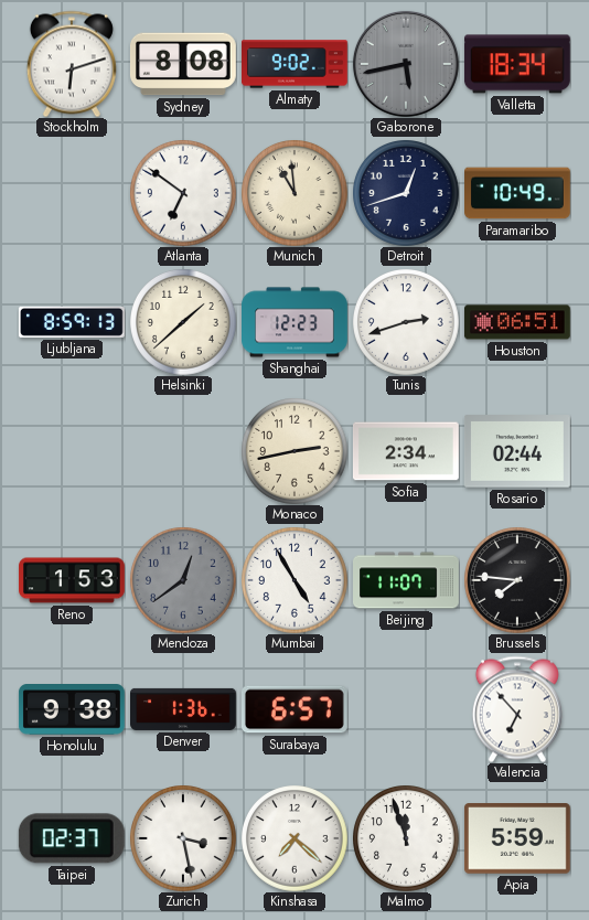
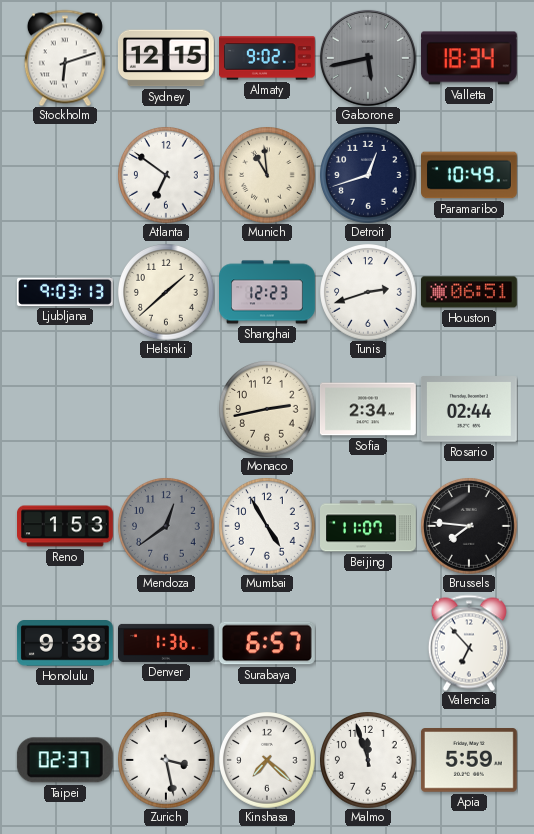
Sydney: 8:08 -> 12:15 (166, 58)
Ljubljana: 8:59 -> 9:03 (65, 292)
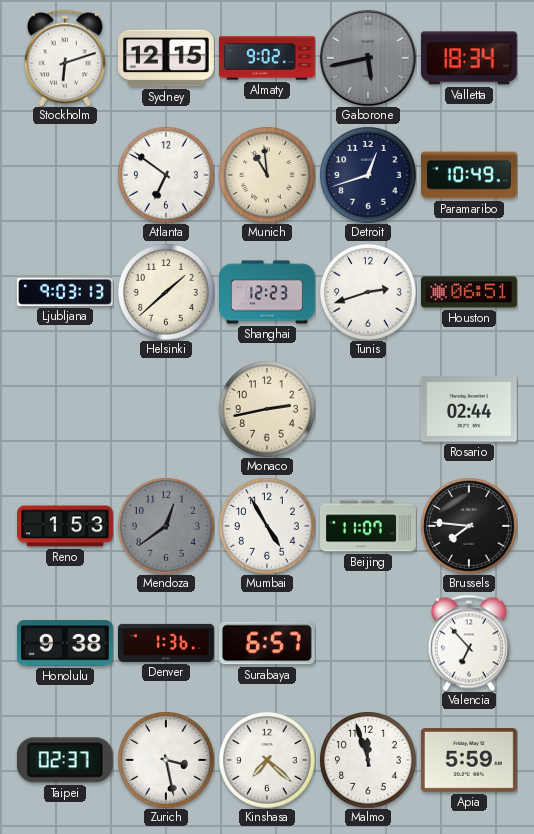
Sofia: 2:34 -> none (368, 409)
